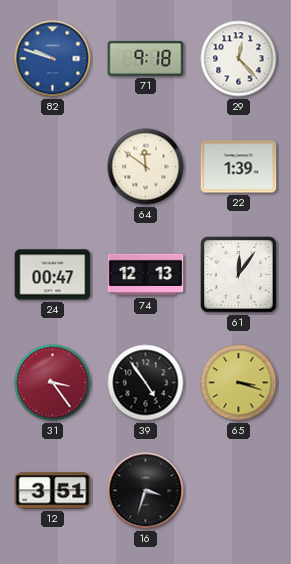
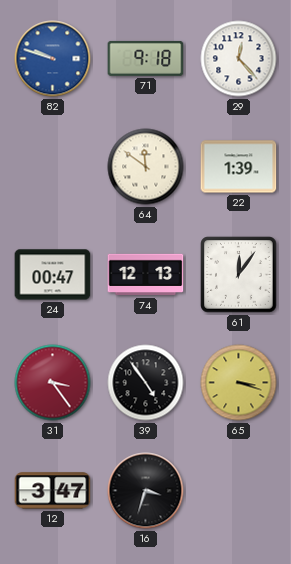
12: 3:51 -> 3:47 (53, 491)
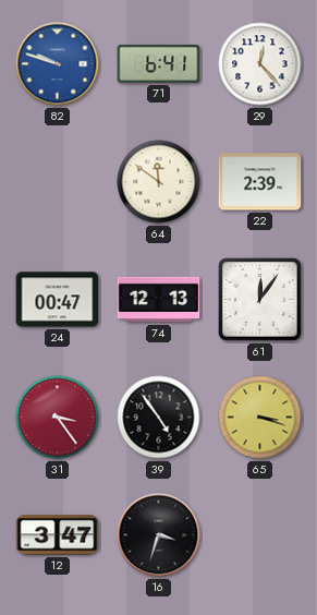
71: 9:18 -> 6:41 (159, 63)
22: 1:39 -> 2:39 (260, 182)
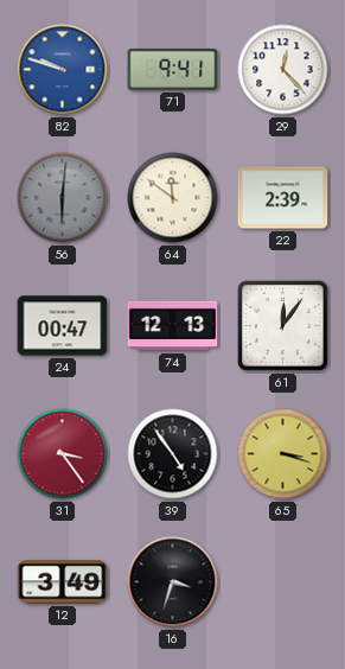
71: 6:41 -> 9:41 (173, 69)
56: none -> 6:01 (63, 198)
12: 3:47 -> 3:49 (63, 582)
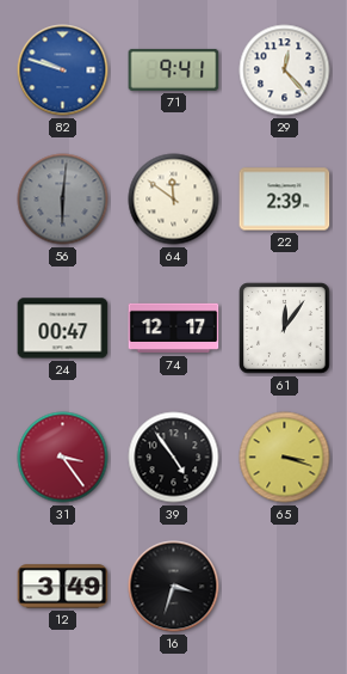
74: 12:13 -> 12:17 (174, 329)
